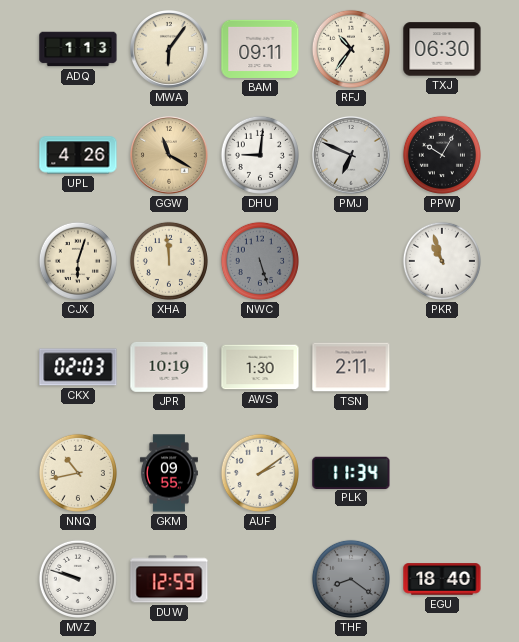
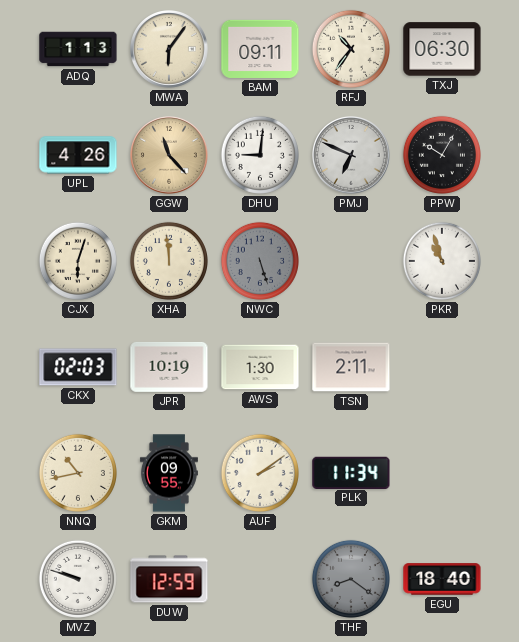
GGW: 11:20 -> 11:23 (170, 156)
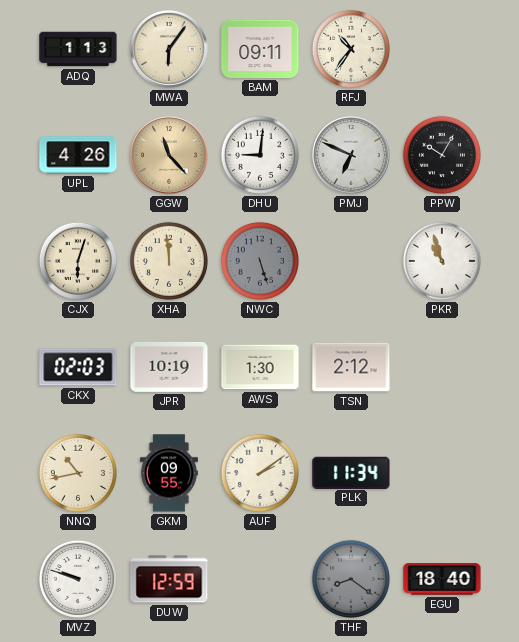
TXJ: 06:30 -> none (442, 49)
TSN: 2:11 -> 2:12 (351, 367)
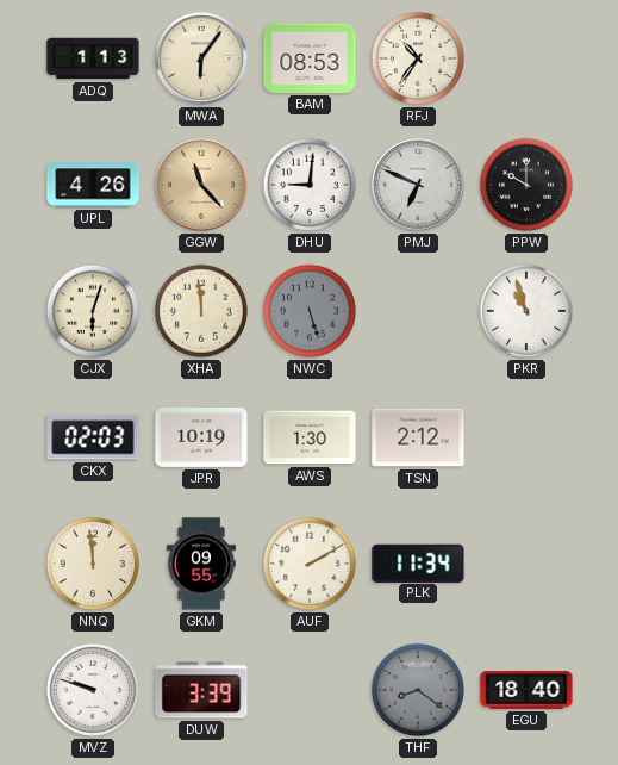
BAM: 09:11 -> 08:53 (310, 58)
PPW: 10:05 -> 10:00 (526, 185)
NNQ: 10:43 -> 11:59 (93, 564)
AUF: 2:09 -> 2:10 (310, 564)
DUW: 12:59 -> 3:39 (201, 690)
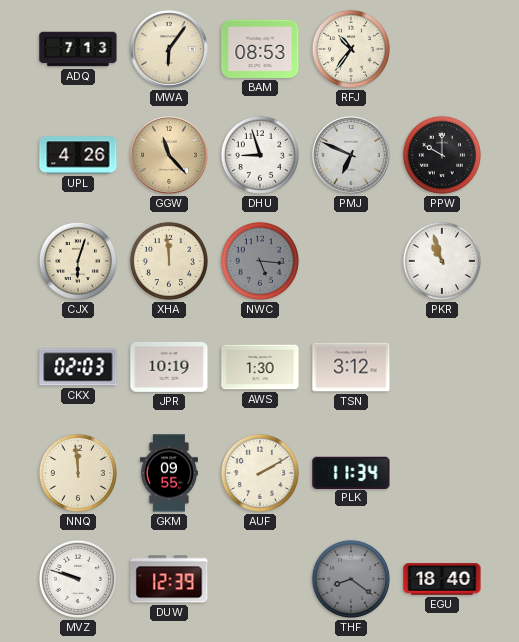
ADQ: 1:13 -> 7:13 (78, 49)
DHU: 9:01 -> 8:57 (260, 155)
NWC: 5:27 -> 5:16 (260, 261)
TSN: 2:12 -> 3:12 (351, 367)
DUW: 3:39 -> 12:39 (169, 579)
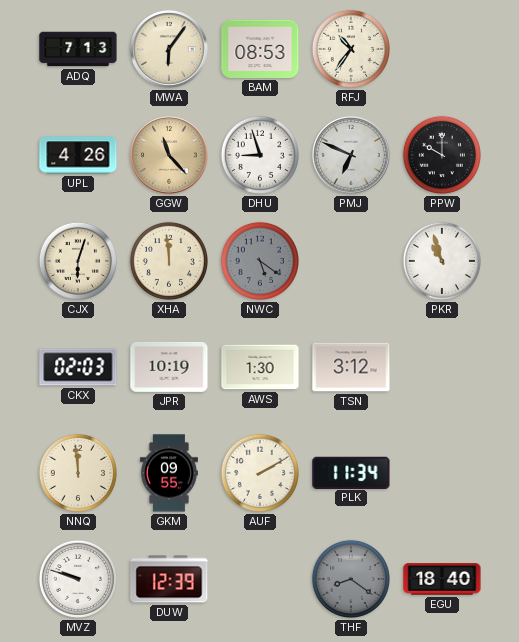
NWC: 5:16 -> 5:21 (260, 261)
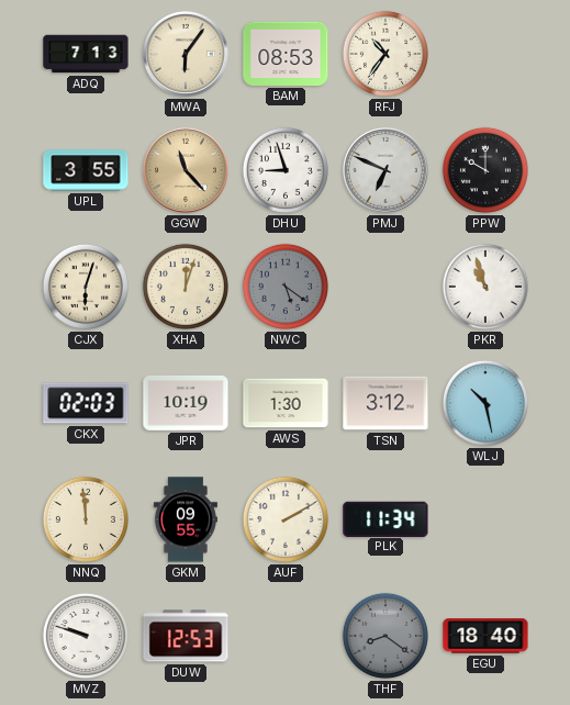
UPL: 4:26 -> 3:55 (86, 170)
XHA: 11:59 -> 12:03 (186, 287)
WLJ: none -> 10:28 (485, 403)
DUW: 12:39 -> 12:53 (186, 636)
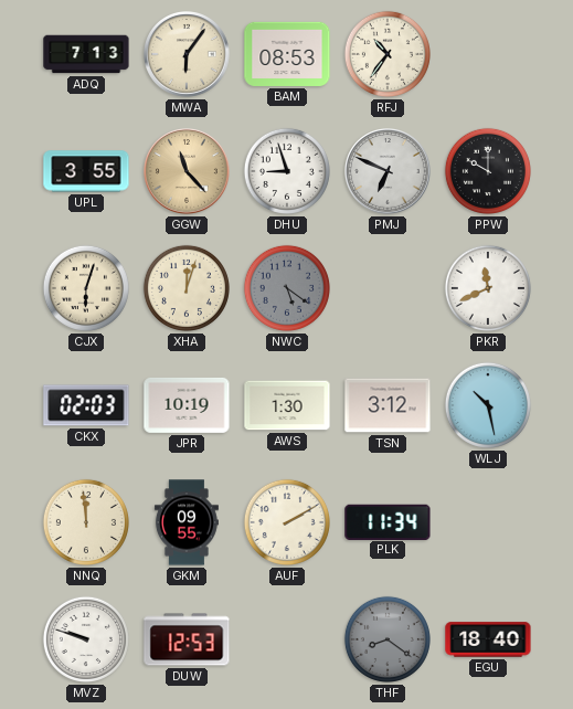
PKR: 10:57 -> 11:41 (488, 288)
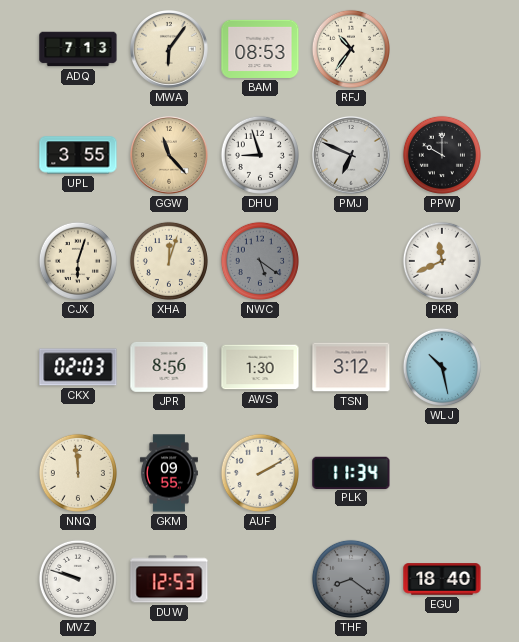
JPR: 10:19 -> 8:56 (169, 367)
